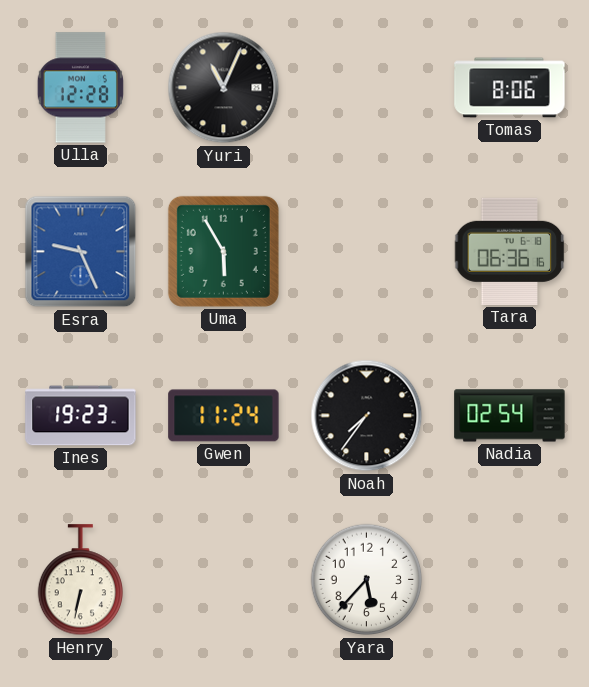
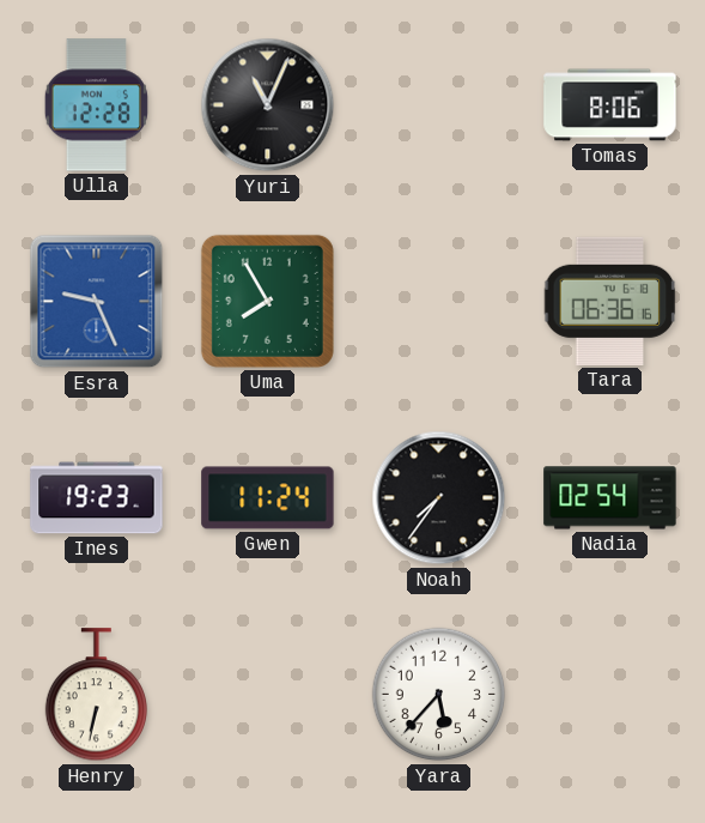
Uma: 5:55 -> 7:55 (267, 301)
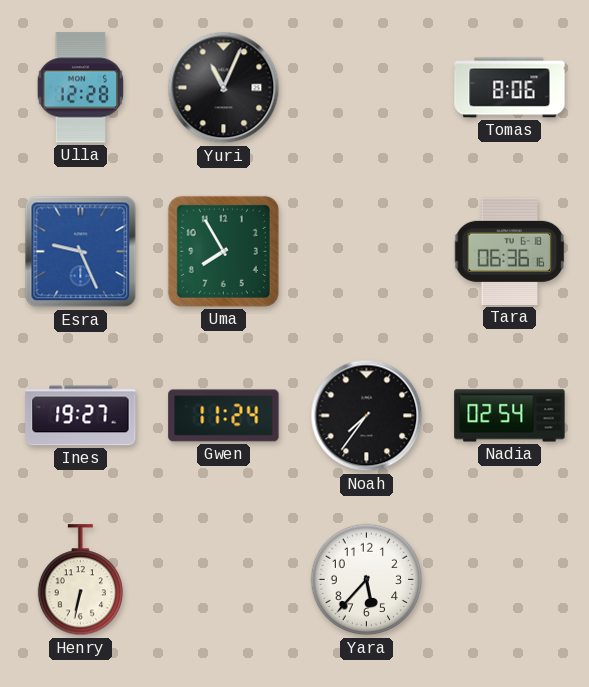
Ines: 19:23 -> 19:27 (81, 416)
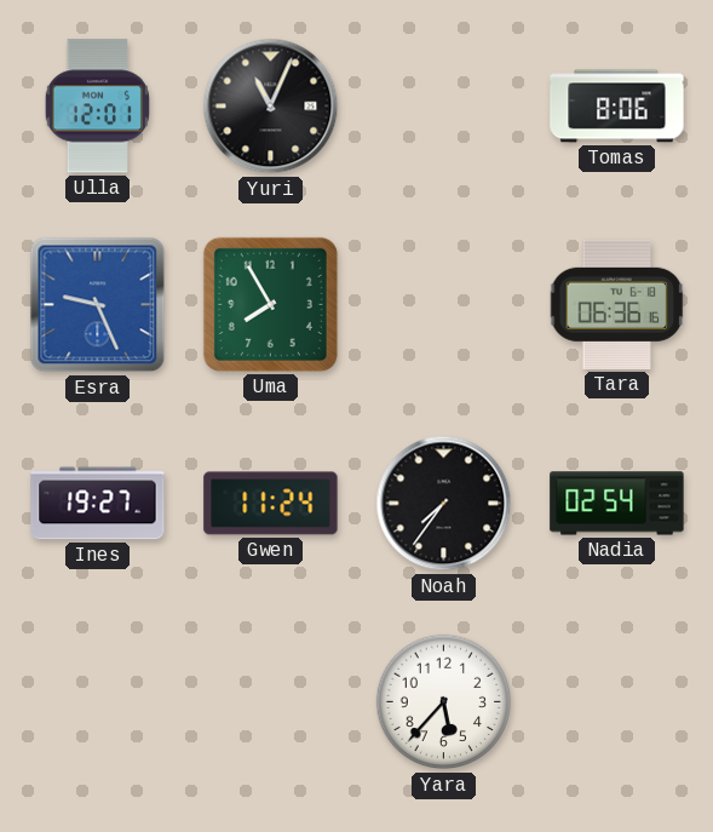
Ulla: 12:28 -> 12:01 (97, 107)
Henry: 6:32 -> none (80, 580)
